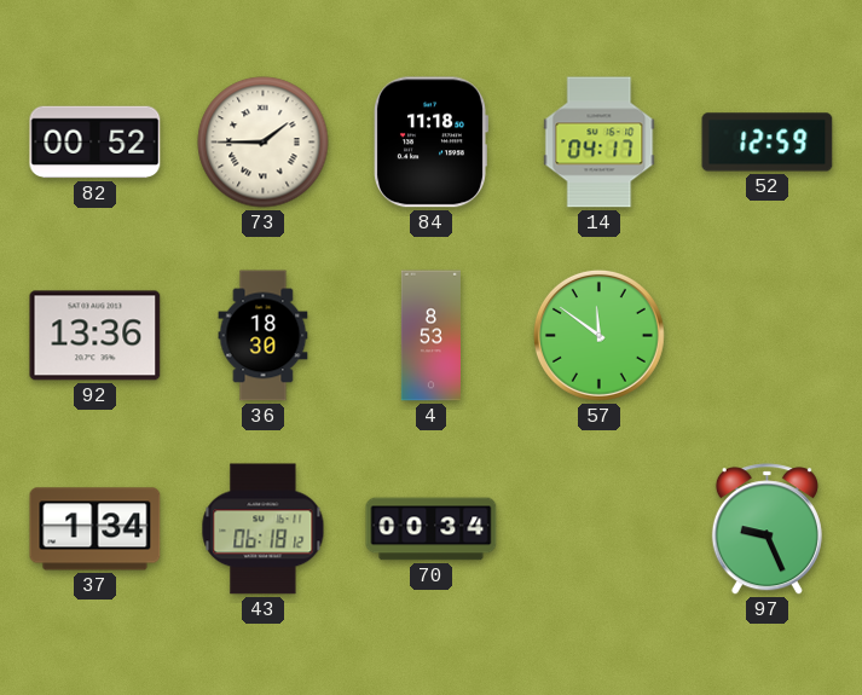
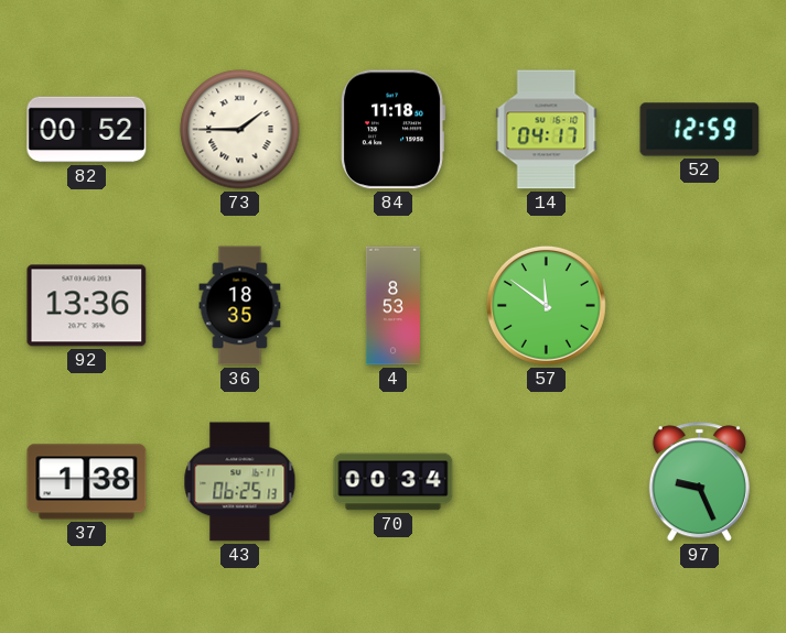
36: 18:30 -> 18:35 (240, 306)
37: 1:34 -> 1:38 (87, 482)
43: 06:18 -> 06:25 (240, 482)
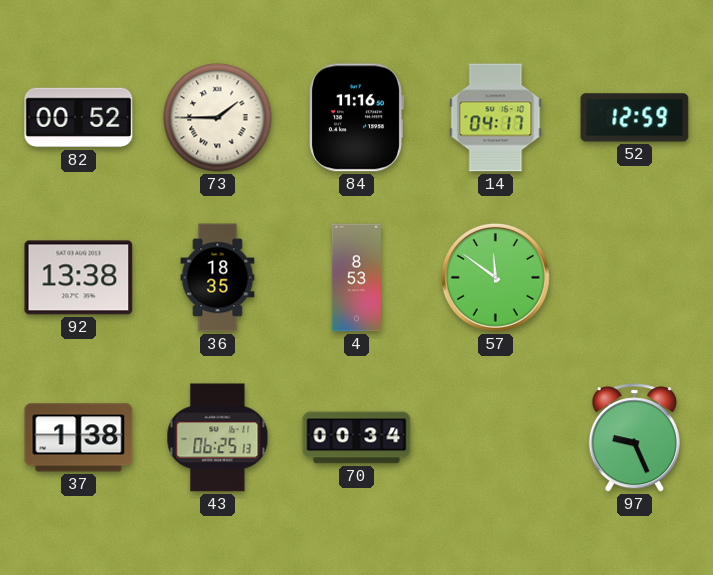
84: 11:18 -> 11:16 (357, 118)
92: 13:36 -> 13:38 (79, 278)
